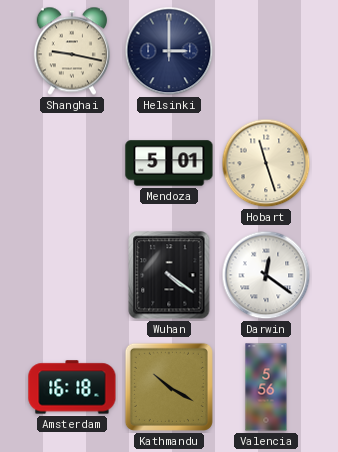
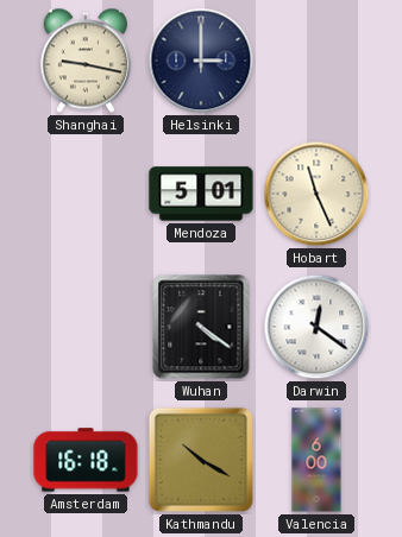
Hobart: 11:27 -> 11:26 (316, 194)
Valencia: 5:56 -> 6:00 (316, 460)
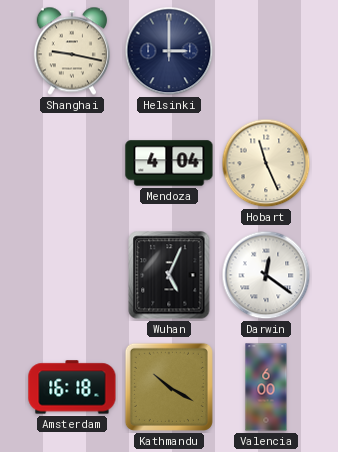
Mendoza: 5:01 -> 4:04 (169, 163)
Wuhan: 4:21 -> 5:04 (169, 275)
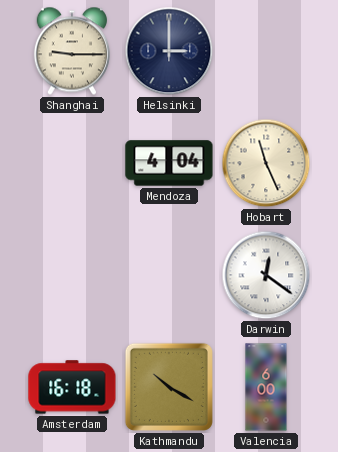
Shanghai: 9:17 -> 9:15 (72, 51)
Wuhan: 5:04 -> none (169, 275)
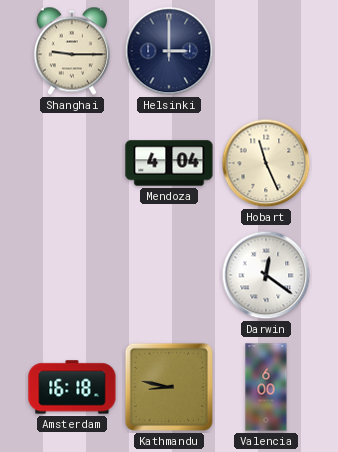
Kathmandu: 10:20 -> 8:47 (169, 387)
